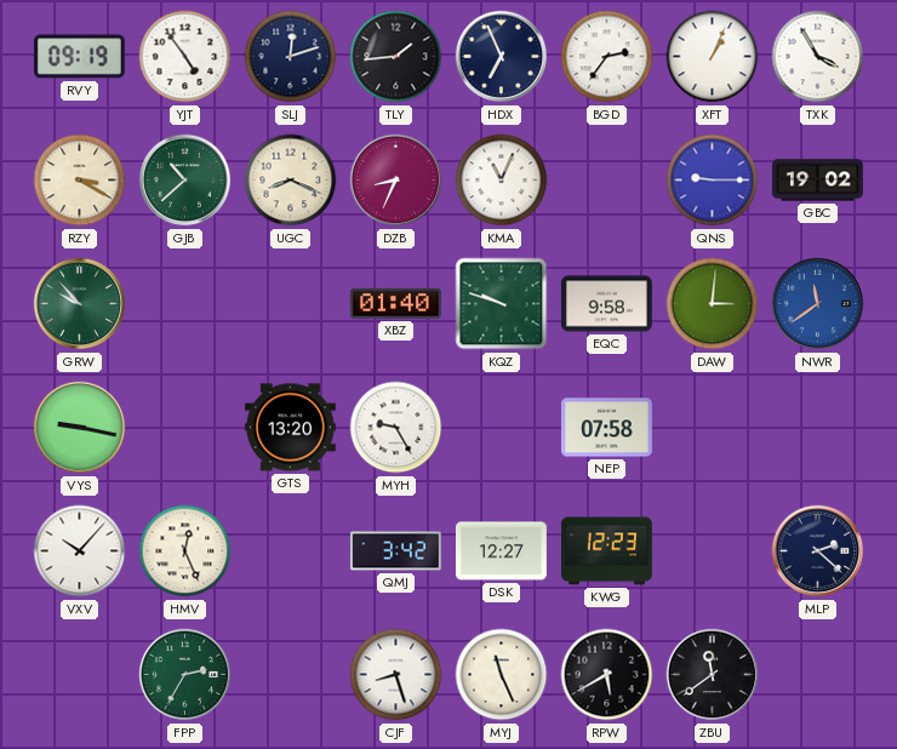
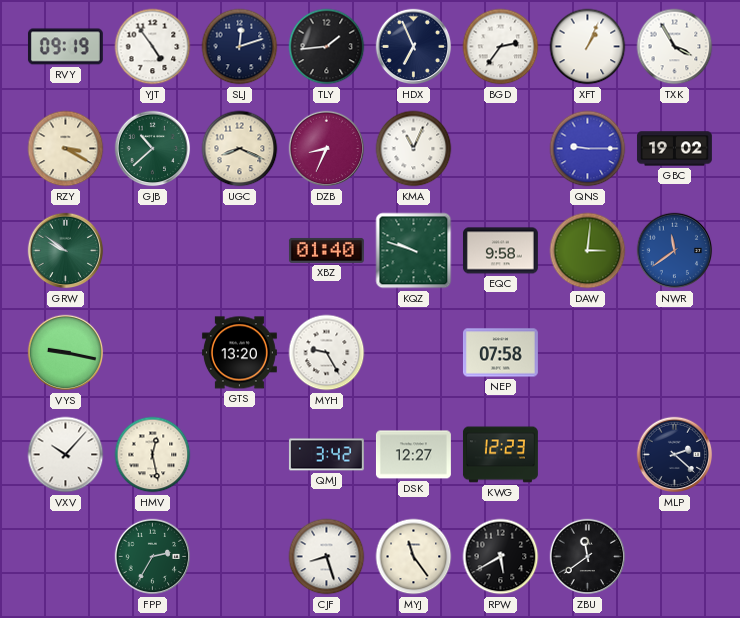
GRW: 9:53 -> 9:51 (66, 251)
HMV: 12:26 -> 12:28 (153, 455)
MYJ: 11:26 -> 11:24 (414, 557)
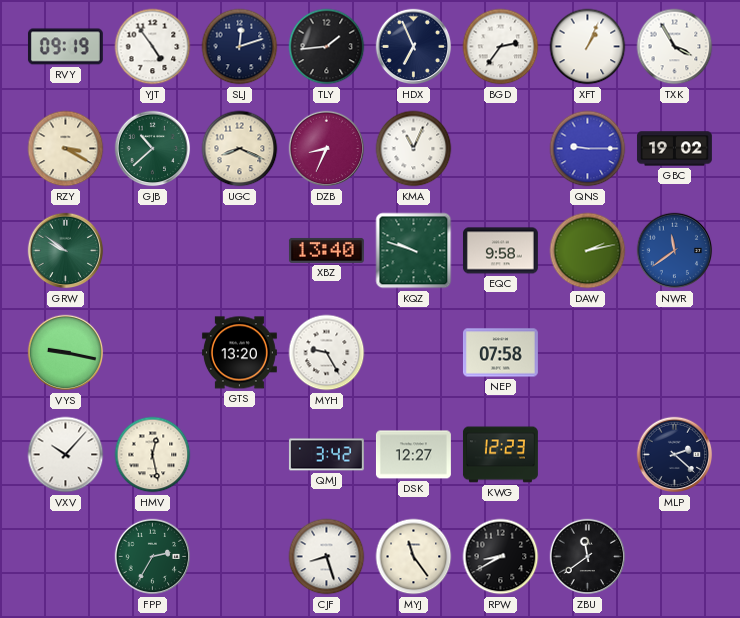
XBZ: 01:40 -> 13:40 (326, 250)
DAW: 3:01 -> 2:13 (588, 251)
RPW: 5:40 -> 8:40 (501, 557)
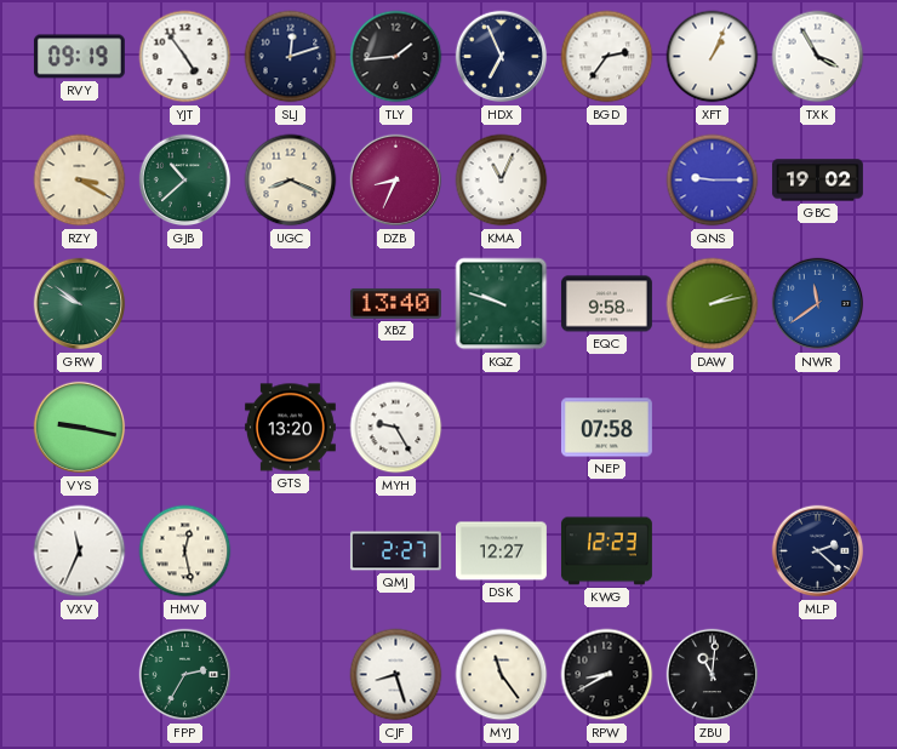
VXV: 10:07 -> 11:34 (80, 551)
QMJ: 3:42 -> 2:27 (395, 551)
ZBU: 11:39 -> 11:01 (713, 675)
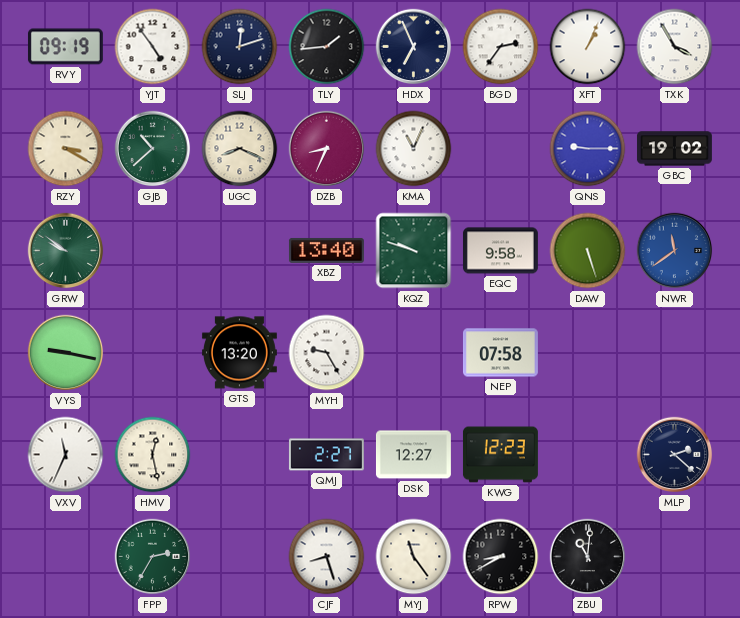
DAW: 2:13 -> 5:27 (588, 251)
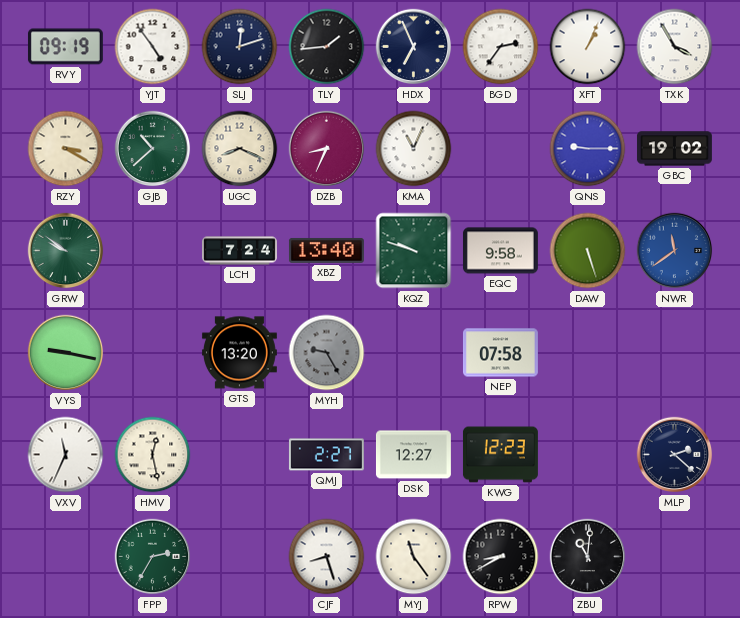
LCH: none -> 7:24 (240, 251)
MYH dial: white -> grey (327, 353)
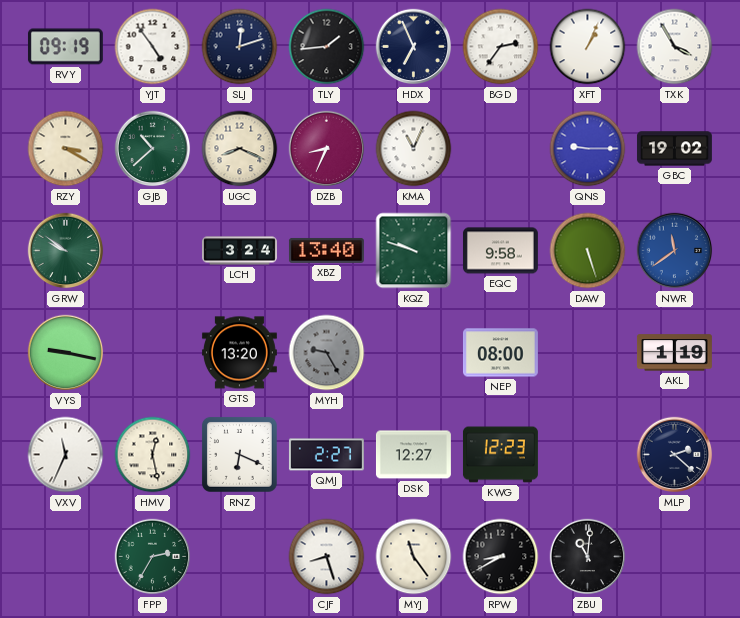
LCH: 7:24 -> 3:24 (240, 251)
NEP: 07:58 -> 08:00 (500, 353)
AKL: none -> 1:19 (674, 353)
RNZ: none -> 6:19 (239, 454)
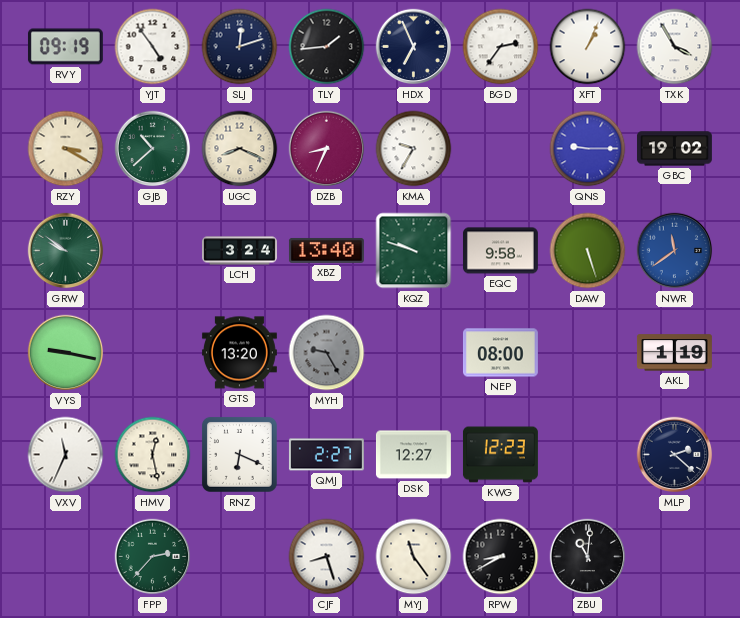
KMA: 11:04 -> 9:35 (414, 149)
FPP: 2:35 -> 2:37 (153, 557)
